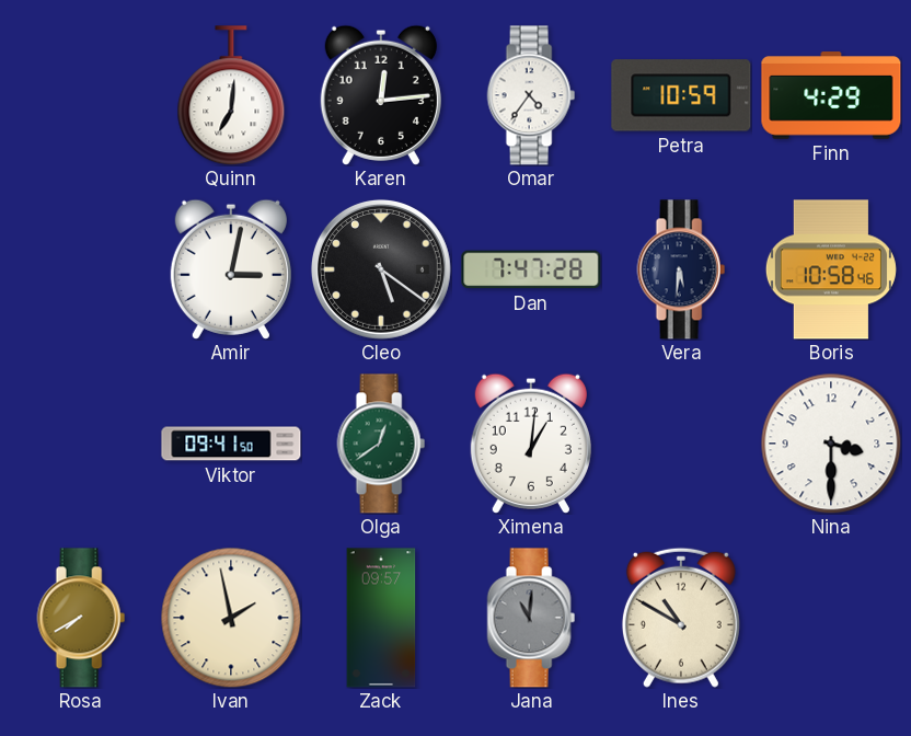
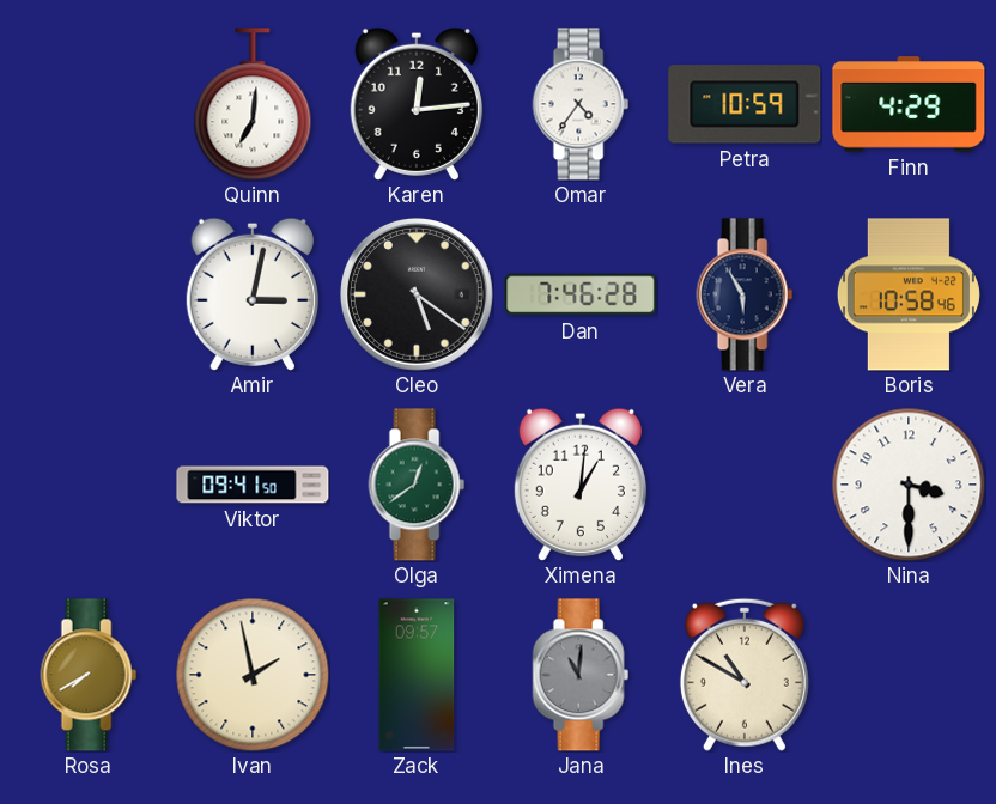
Dan: 7:47 -> 7:46 (581, 294)
Vera: 5:31 -> 5:55 (745, 294)
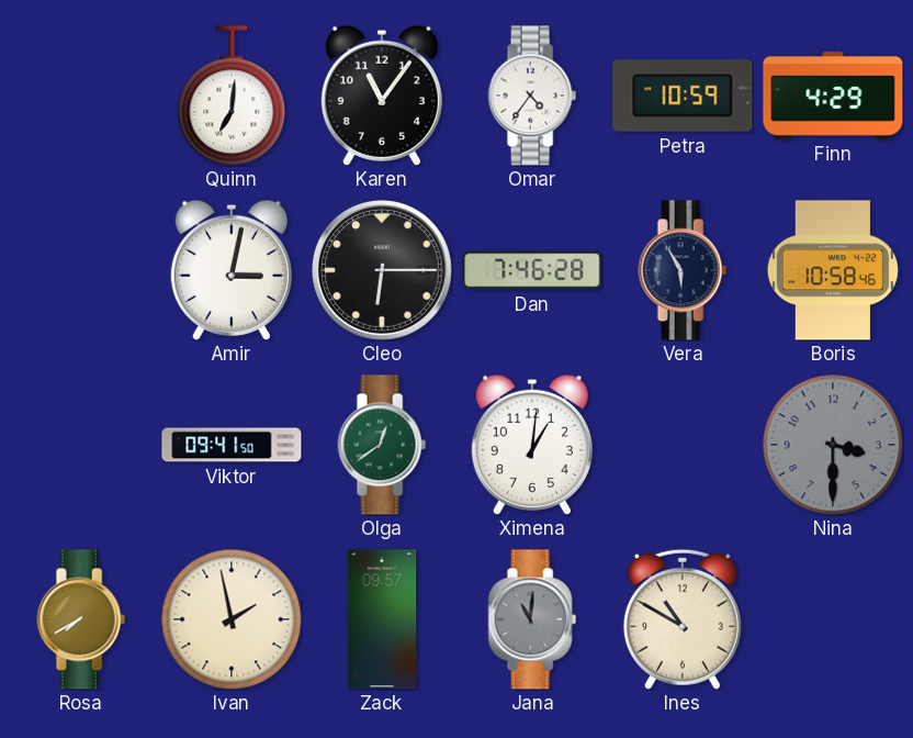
Karen: 12:14 -> 11:06 (382, 96)
Cleo: 5:21 -> 6:15 (382, 270)
Nina dial: white -> grey (833, 445)
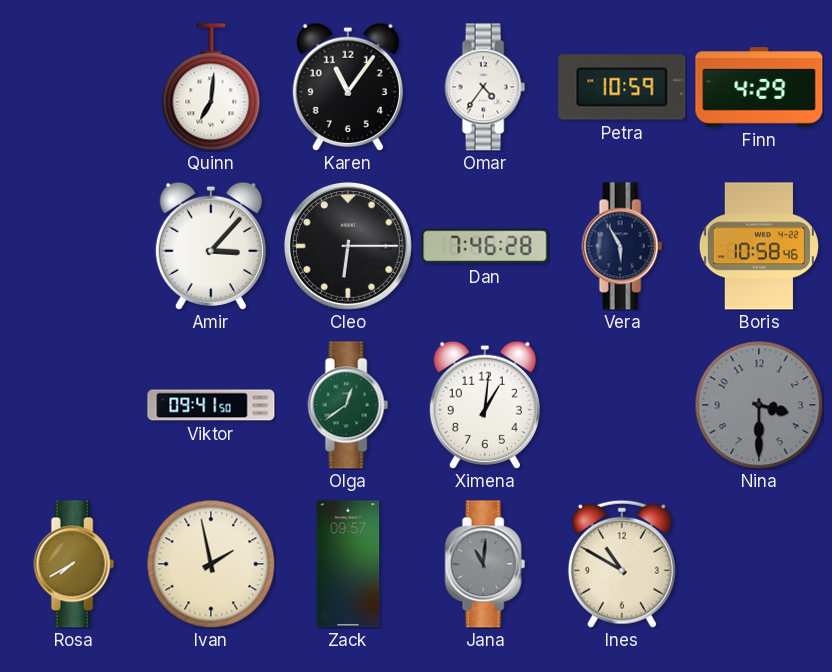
Amir: 3:02 -> 3:07 (211, 246)
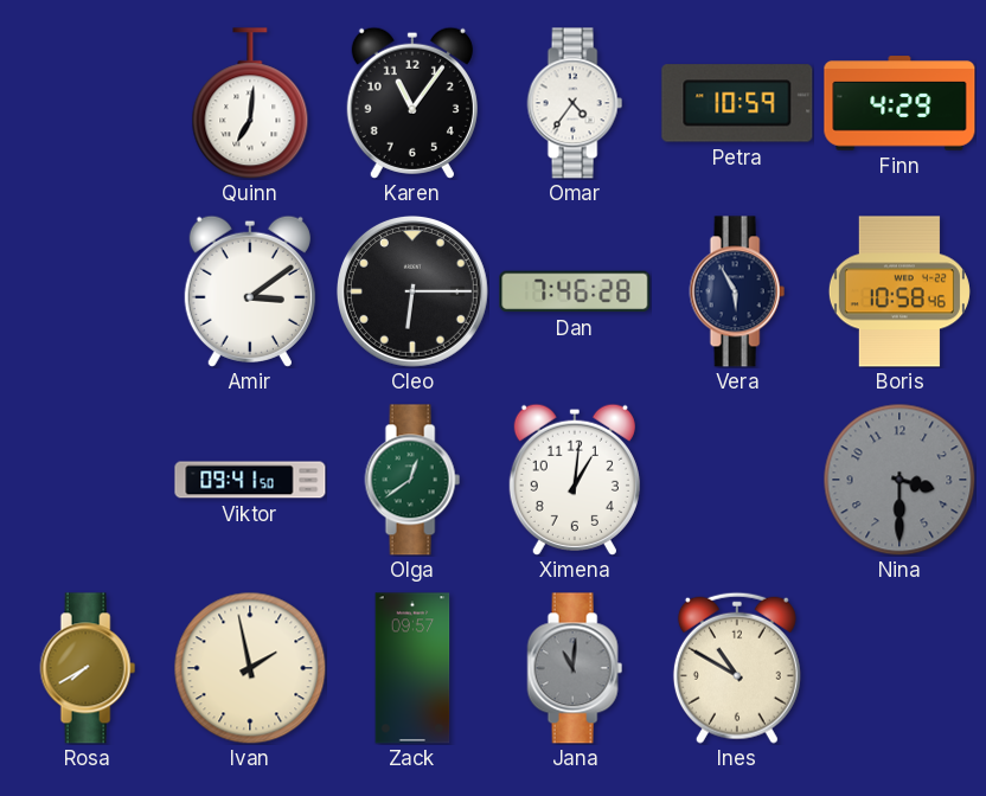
Amir: 3:07 -> 3:09 (250, 291)
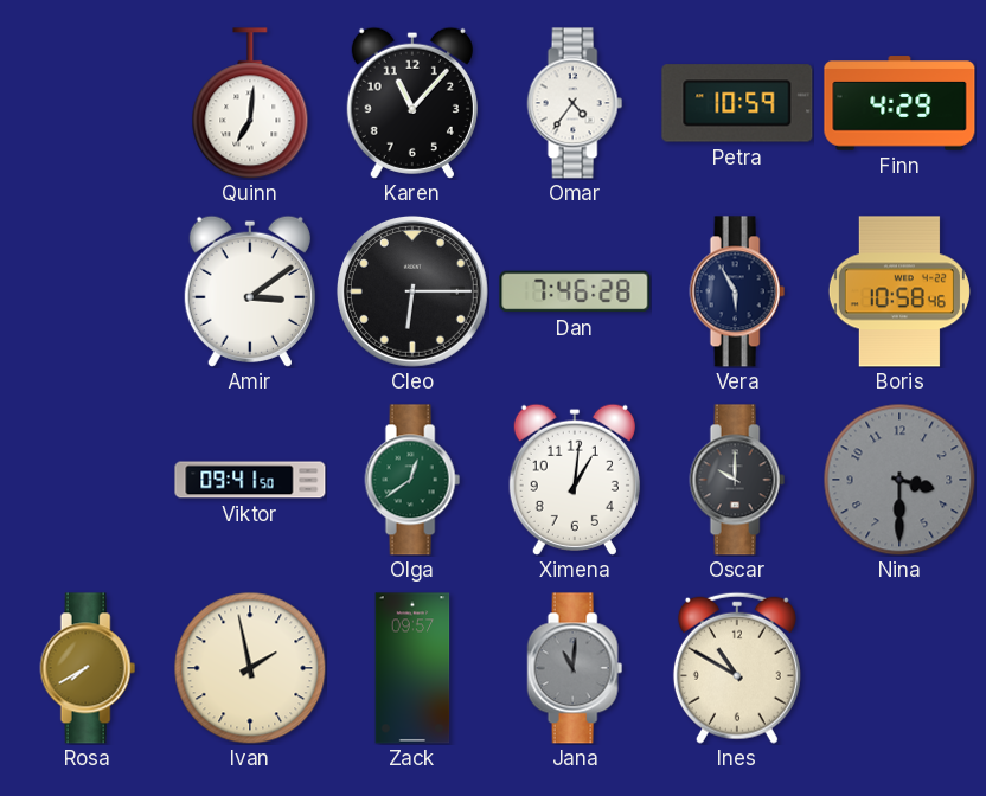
Karen: 11:06 -> 11:07 (412, 103)
Oscar: none -> 10:00 (737, 480)
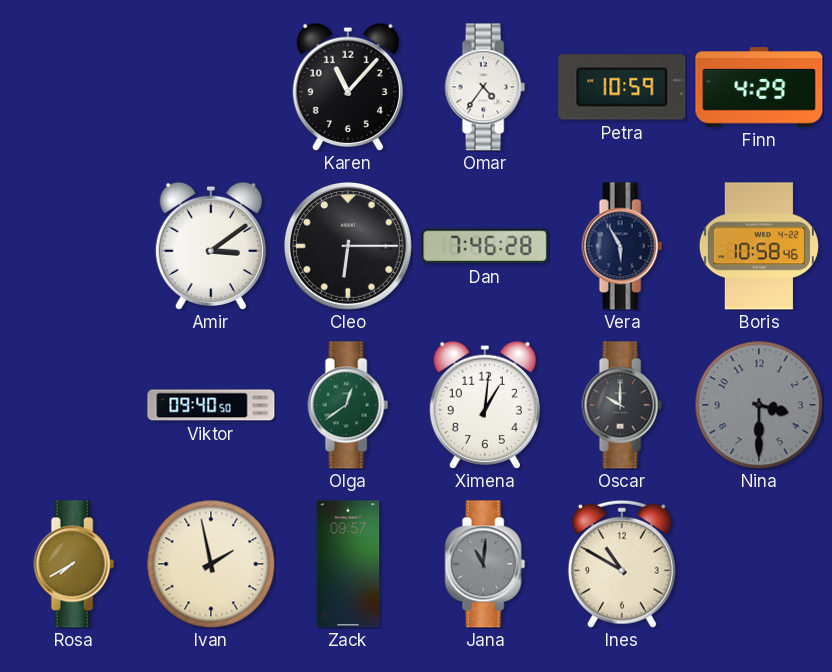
Quinn: 7:01 -> none (250, 103)
Viktor: 09:41 -> 09:40 (211, 405)
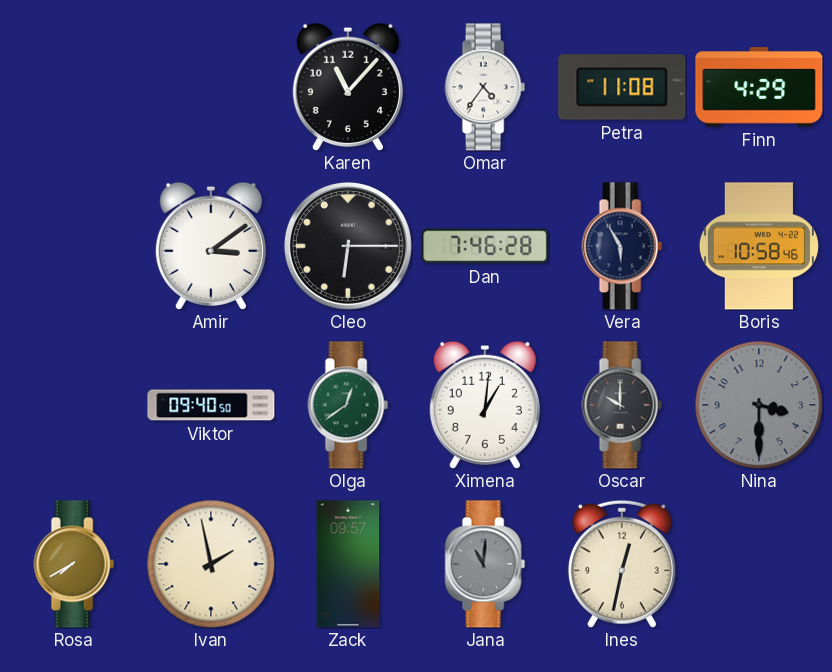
Petra: 10:59 -> 11:08 (622, 87)
Ines: 10:50 -> 12:32 (622, 564)
